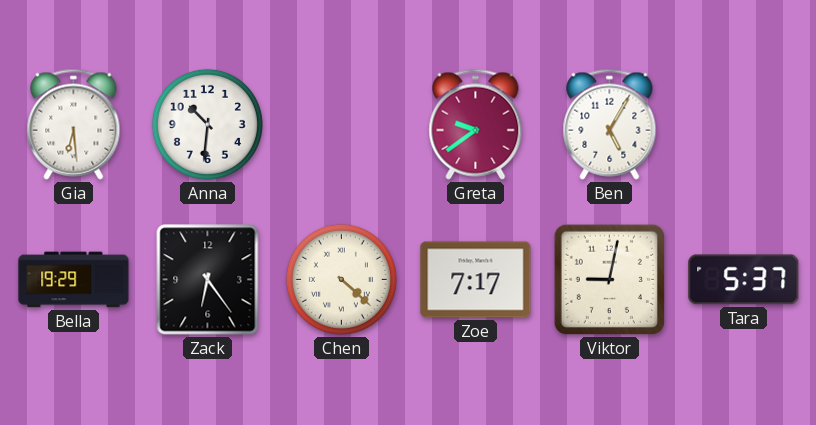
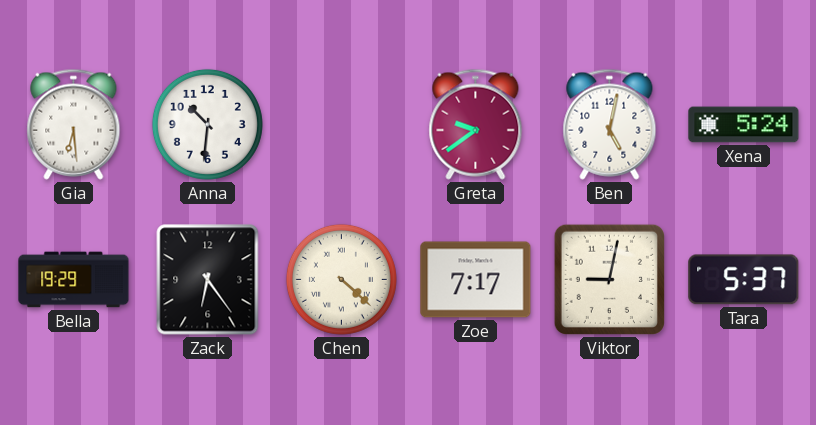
Ben: 5:05 -> 5:02 (610, 124)
Xena: none -> 5:24 (744, 125)
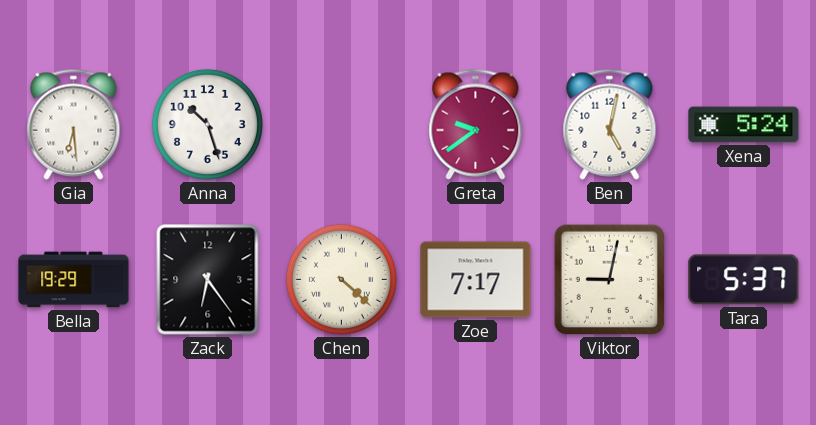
Anna: 10:31 -> 10:27 (207, 124)
